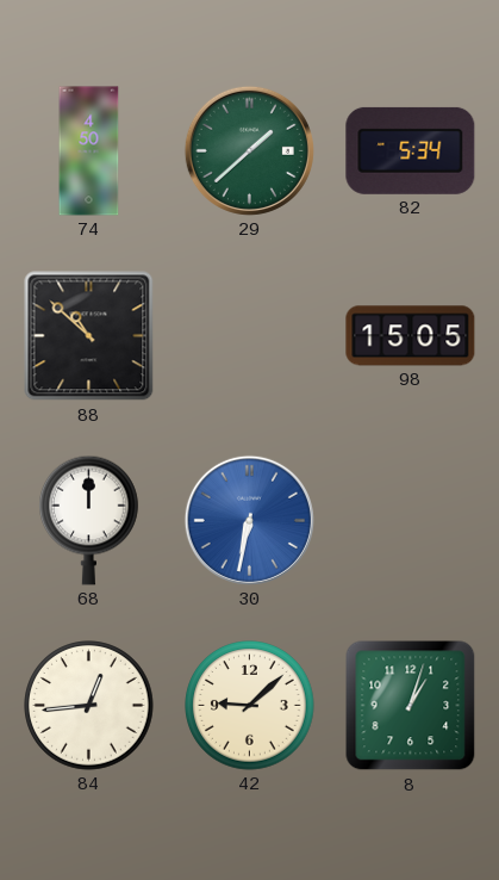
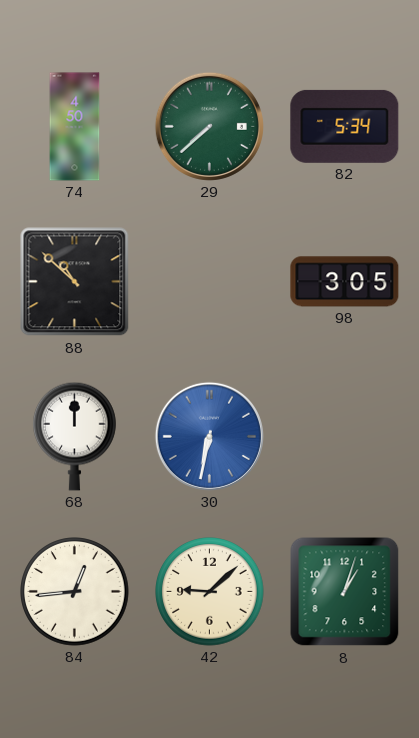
29: 1:38 -> 7:38 (209, 126)
98: 15:05 -> 3:05 (345, 282)
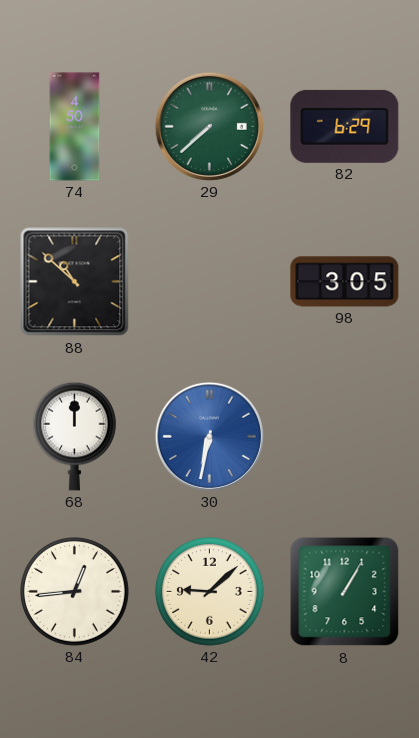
82: 5:34 -> 6:29 (345, 126)
8: 1:03 -> 1:05 (345, 592)
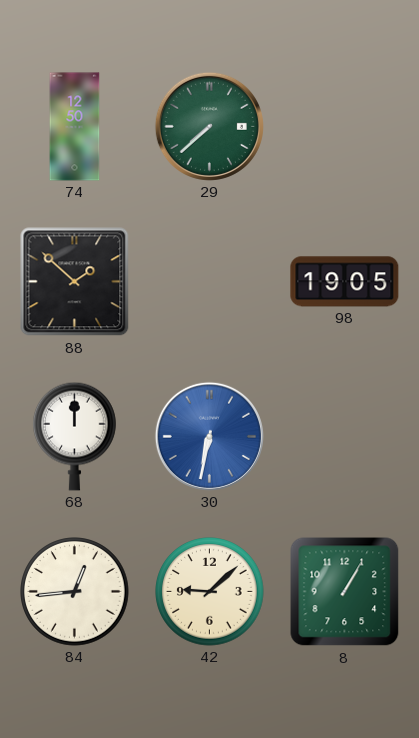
74: 4:50 -> 12:50 (75, 127)
82: 6:29 -> none (345, 126)
88: 10:52 -> 1:52 (75, 282)
98: 3:05 -> 19:05 (345, 282)
